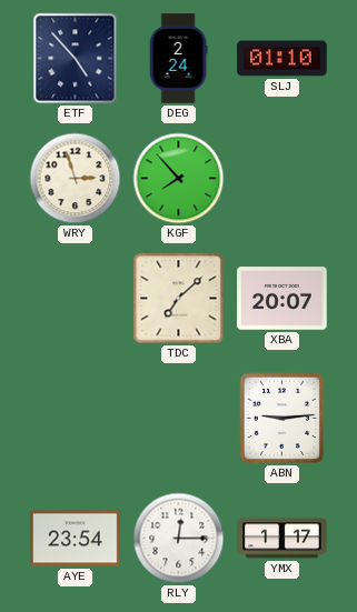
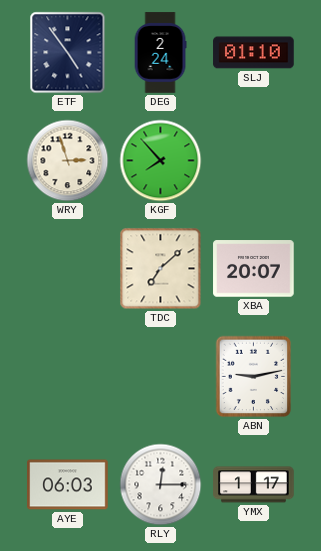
ETF: 4:53 -> 4:54 (68, 53)
ABN: 9:14 -> 9:13 (254, 377)
AYE: 23:54 -> 06:03 (68, 485)
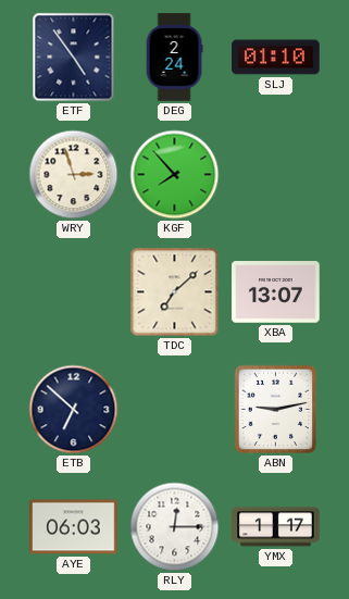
XBA: 20:07 -> 13:07 (276, 292)
ETB: none -> 6:52 (74, 410)
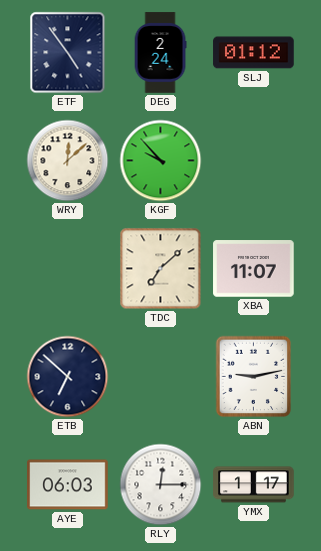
SLJ: 01:10 -> 01:12 (254, 53)
WRY: 2:57 -> 12:08 (68, 161)
KGF: 7:53 -> 9:53 (161, 161)
XBA: 13:07 -> 11:07 (254, 269)
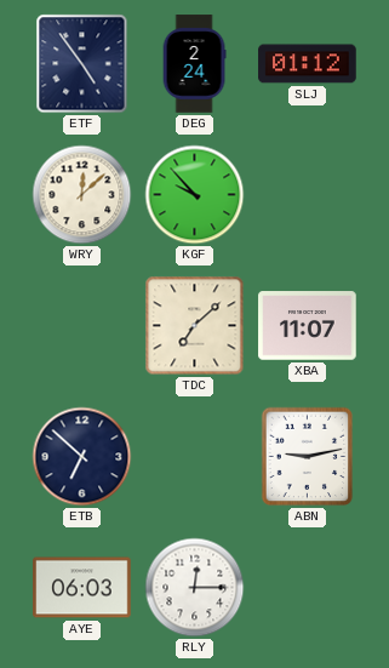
YMX: 1:17 -> none (254, 485)
